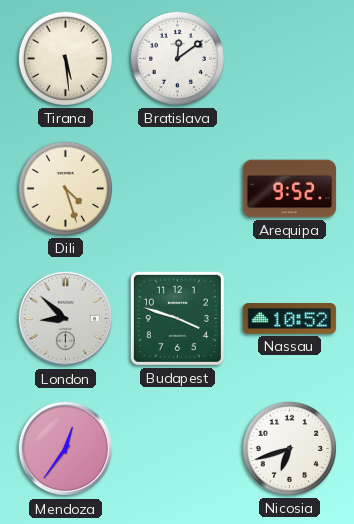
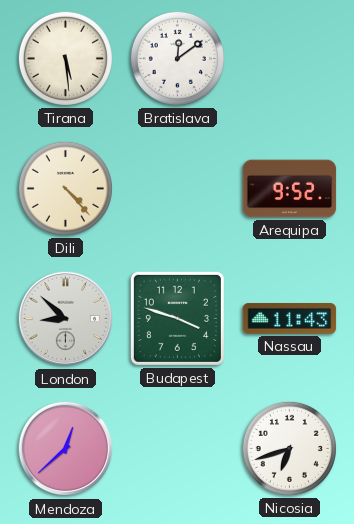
Dili: 4:27 -> 4:23 (65, 188)
Nassau: 10:52 -> 11:43 (290, 319)
Mendoza: 12:36 -> 12:38 (66, 449)
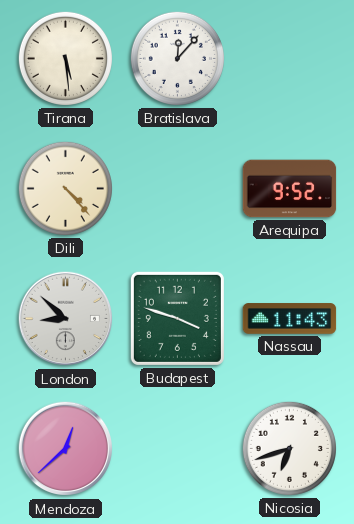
Bratislava: 12:09 -> 12:07 (177, 58)
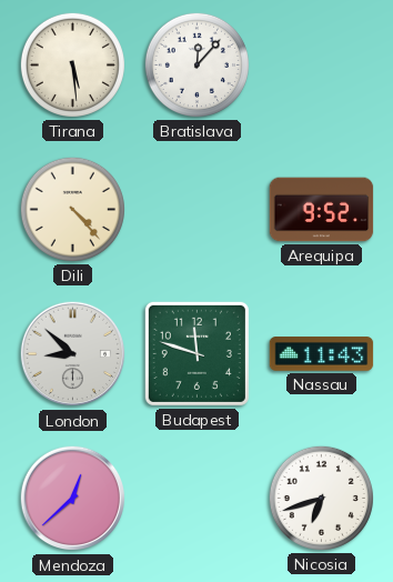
Budapest: 3:48 -> 11:48 (196, 353)
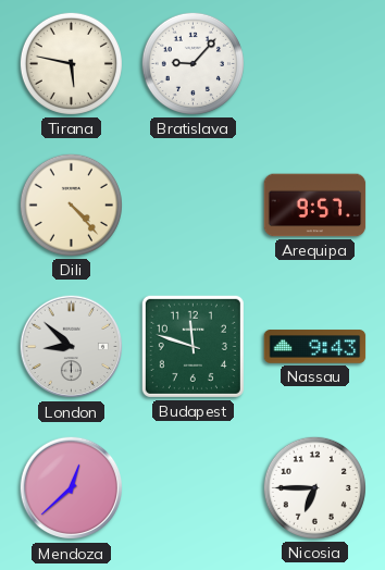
Tirana: 5:29 -> 5:47 (71, 63)
Bratislava: 12:07 -> 9:07 (192, 63)
Arequipa: 9:52 -> 9:57 (315, 206)
Nassau: 11:43 -> 9:43 (315, 347)
Nicosia: 6:42 -> 6:45 (314, 487)
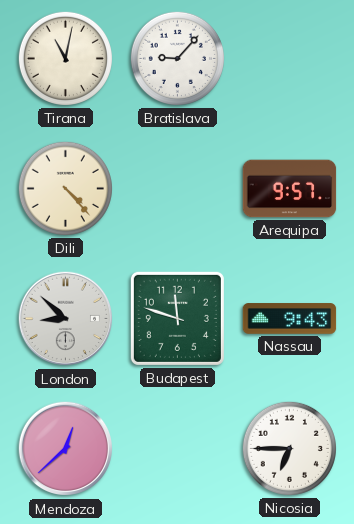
Tirana: 5:47 -> 11:02 (65, 58)
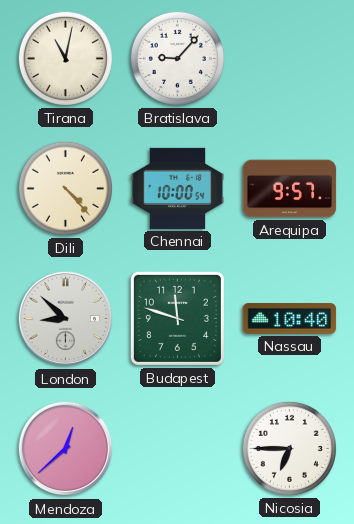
Chennai: none -> 10:00 (178, 188)
Nassau: 9:43 -> 10:40 (290, 319)
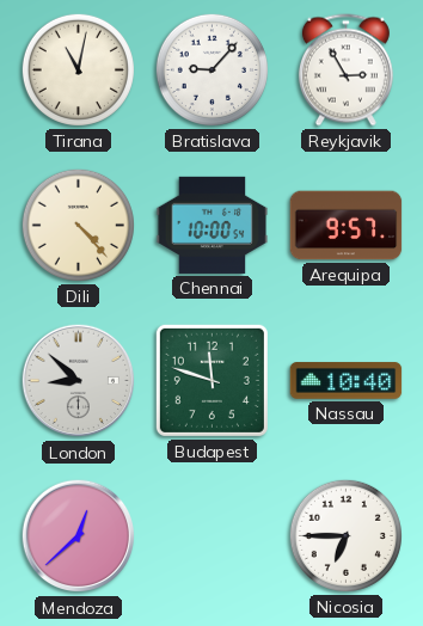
Reykjavik: none -> 2:55 (345, 70)
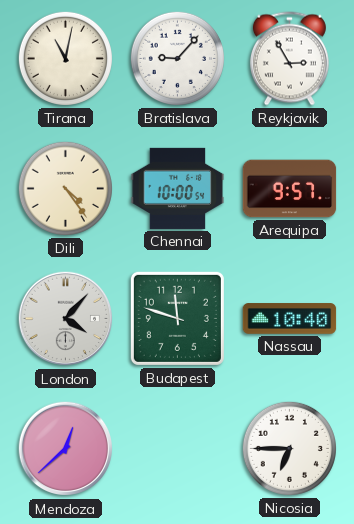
Dili: 4:23 -> 4:24 (65, 188)
London: 8:52 -> 4:07 (66, 319)
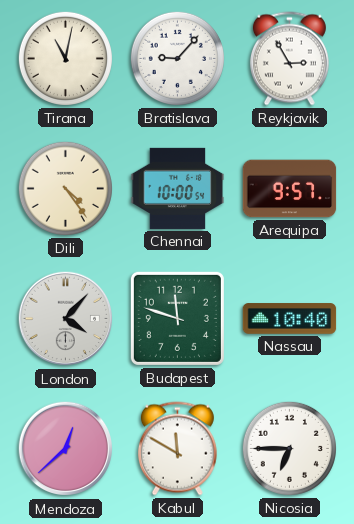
Kabul: none -> 11:50 (177, 449)
